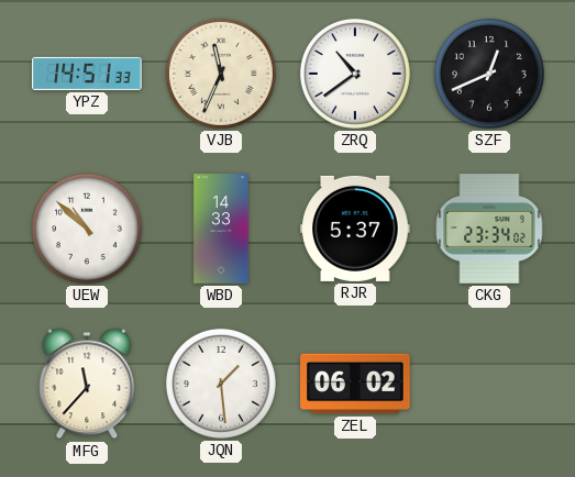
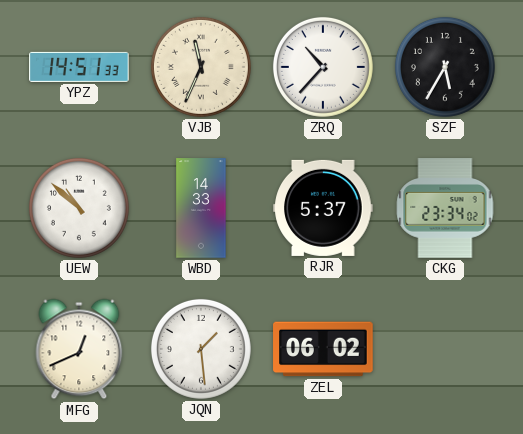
ZRQ: 10:39 -> 10:37 (323, 67)
SZF: 12:41 -> 5:35 (445, 67)
MFG: 11:37 -> 12:41 (79, 349)
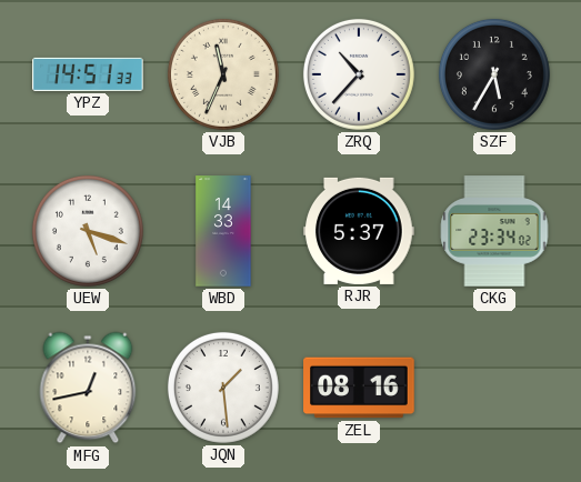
UEW: 10:52 -> 5:18 (88, 231)
MFG: 12:41 -> 12:43 (88, 388)
ZEL: 06:02 -> 08:16 (359, 388)
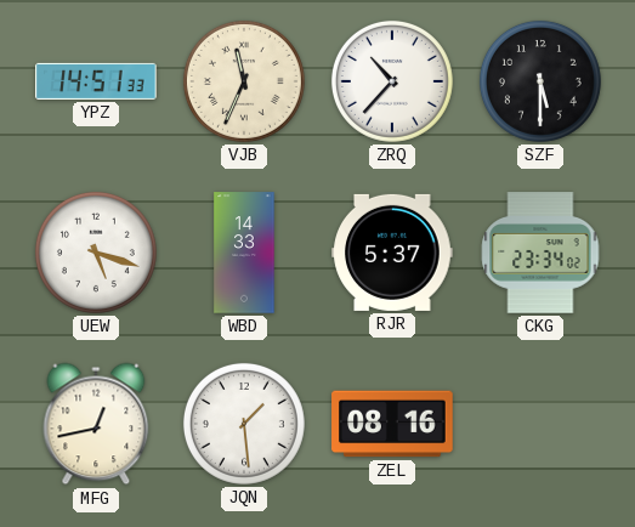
SZF: 5:35 -> 5:30 (540, 81)
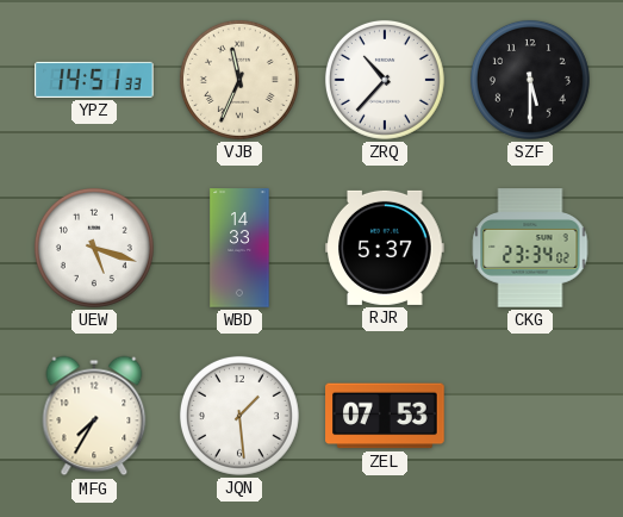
MFG: 12:43 -> 7:35 (94, 416)
ZEL: 08:16 -> 07:53 (385, 416)
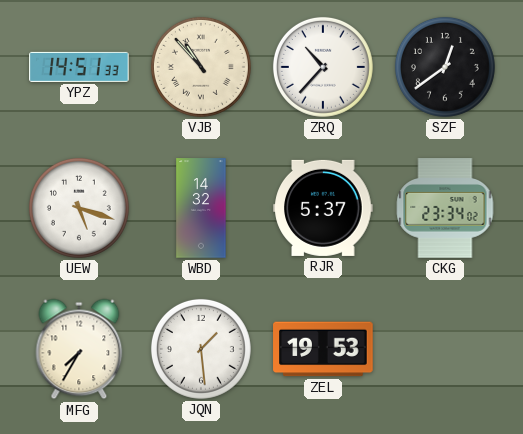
VJB: 11:34 -> 10:53 (201, 67)
SZF: 5:30 -> 12:39 (445, 67)
WBD: 14:33 -> 14:32 (201, 208)
ZEL: 07:53 -> 19:53 (323, 349)
